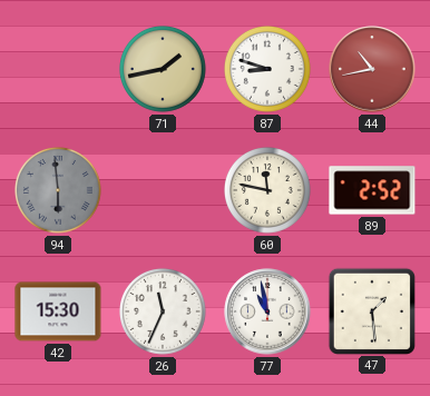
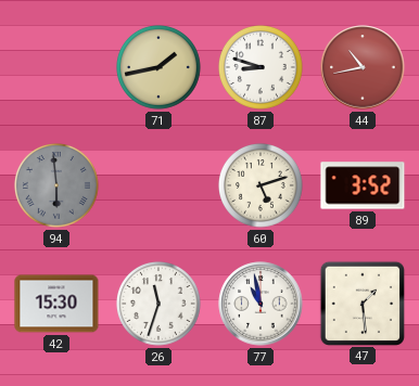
60: 11:47 -> 5:12 (262, 186)
89: 2:52 -> 3:52 (363, 185)
26: 11:34 -> 11:33 (160, 305)
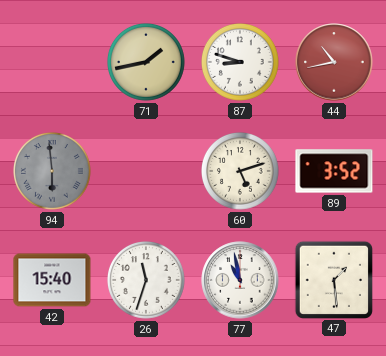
42: 15:30 -> 15:40 (52, 280)
